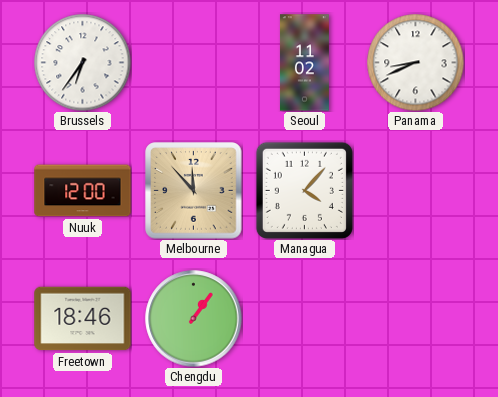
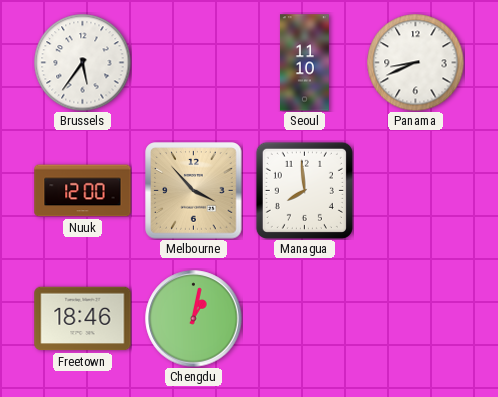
Brussels: 6:36 -> 5:36 (82, 62)
Seoul: 11:02 -> 11:10 (304, 63)
Melbourne: 11:53 -> 3:53 (194, 191)
Managua: 4:07 -> 7:59 (304, 190)
Chengdu: 1:06 -> 1:02 (194, 319)
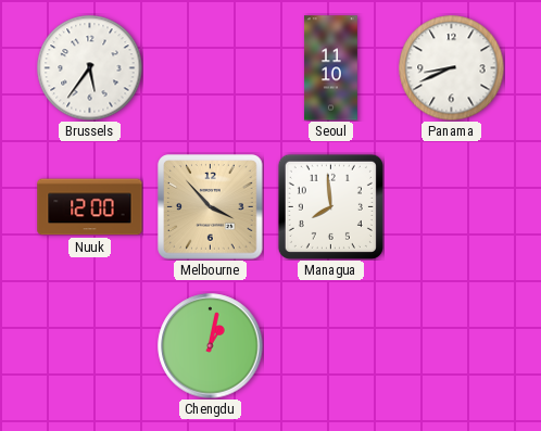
Freetown: 18:46 -> none (83, 319)
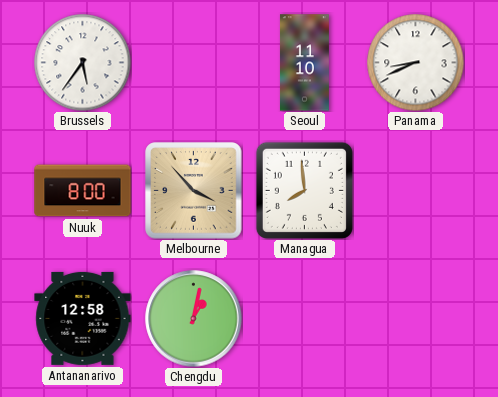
Nuuk: 12:00 -> 8:00 (83, 191)
Antananarivo: none -> 12:58 (83, 318)
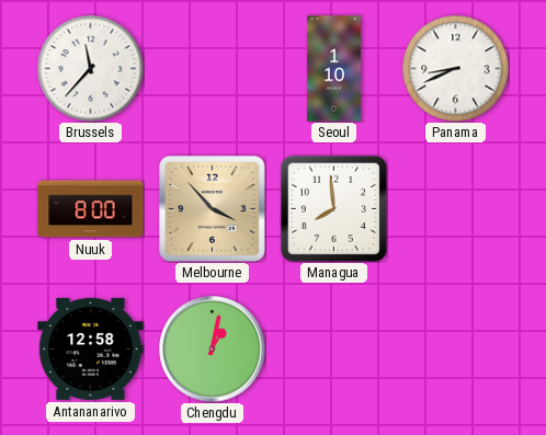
Brussels: 5:36 -> 11:37 (90, 68)
Seoul: 11:10 -> 1:10 (333, 69)
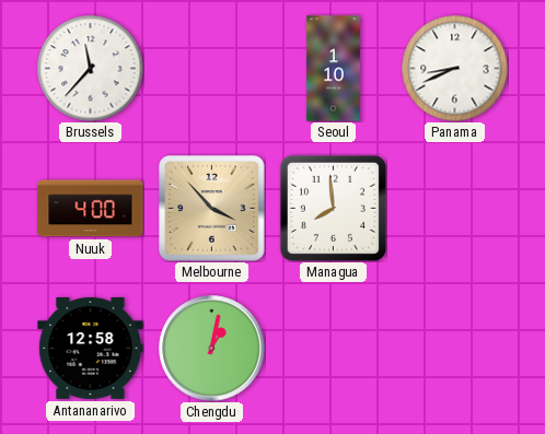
Nuuk: 8:00 -> 4:00 (91, 209)
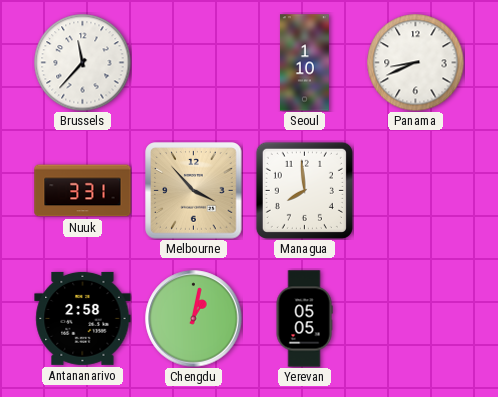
Nuuk: 4:00 -> 3:31 (83, 191)
Antananarivo: 12:58 -> 2:58 (83, 318)
Yerevan: none -> 05:05 (304, 319)
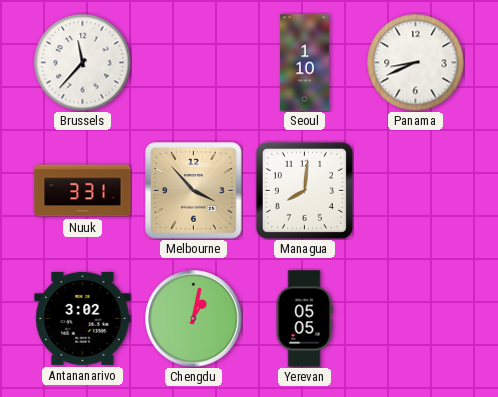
Managua: 7:59 -> 8:01 (304, 190)
Antananarivo: 2:58 -> 3:02 (83, 318)
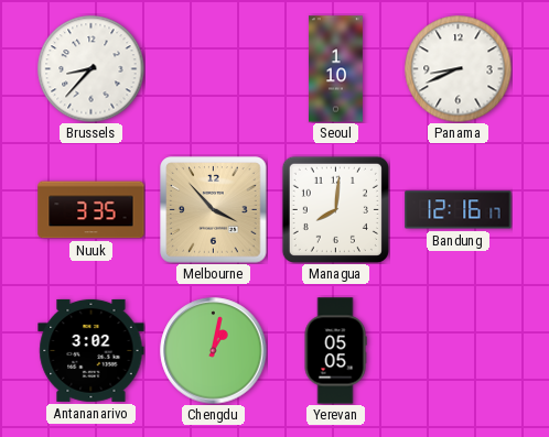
Brussels: 11:37 -> 8:37 (90, 68)
Nuuk: 3:31 -> 3:35 (91, 210)
Bandung: none -> 12:16 (459, 210)
